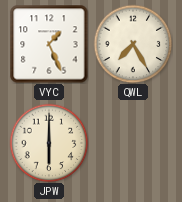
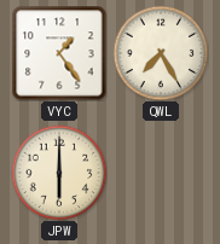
VYC: 1:26 -> 1:24 (59, 53)
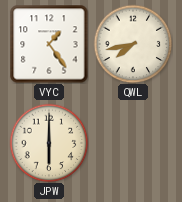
QWL: 7:25 -> 7:43 (133, 44)
